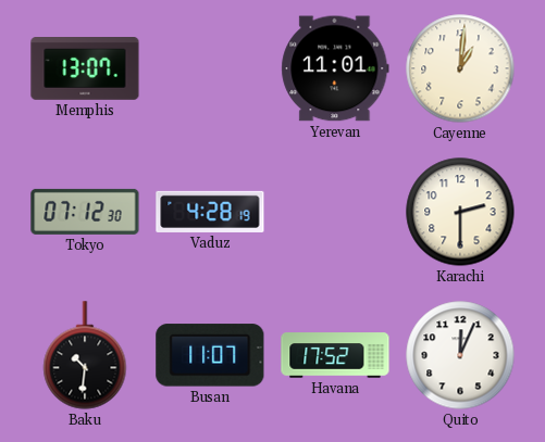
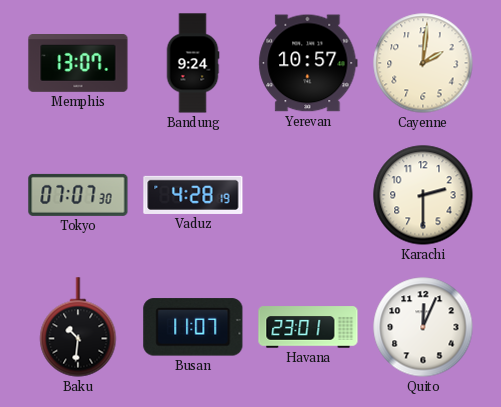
Bandung: none -> 9:24 (193, 63)
Yerevan: 11:01 -> 10:57 (308, 63)
Cayenne: 1:01 -> 2:01 (423, 63)
Tokyo: 07:12 -> 07:07 (78, 195)
Havana: 17:52 -> 23:01 (308, 327)
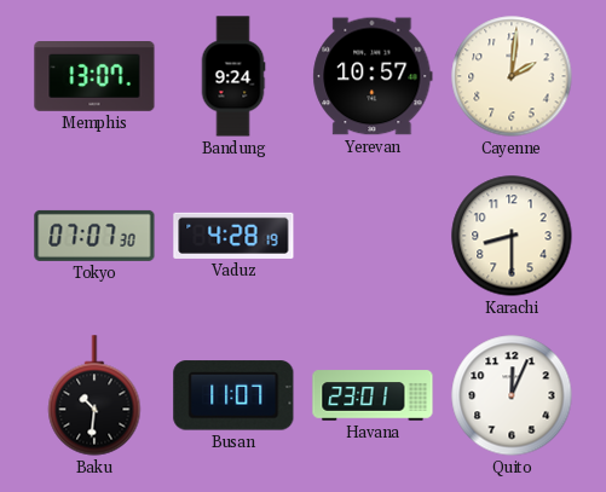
Karachi: 2:30 -> 8:30 (512, 236)
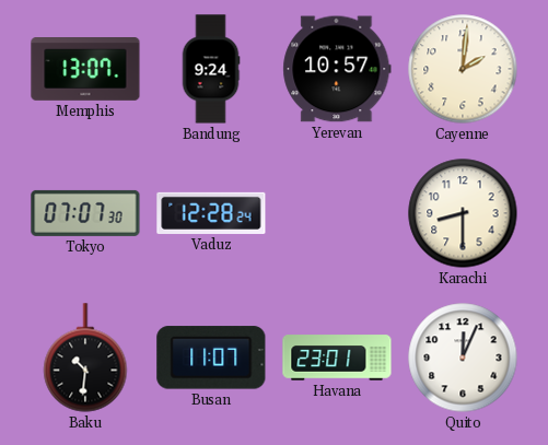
Vaduz: 4:28 -> 12:28 (211, 213)
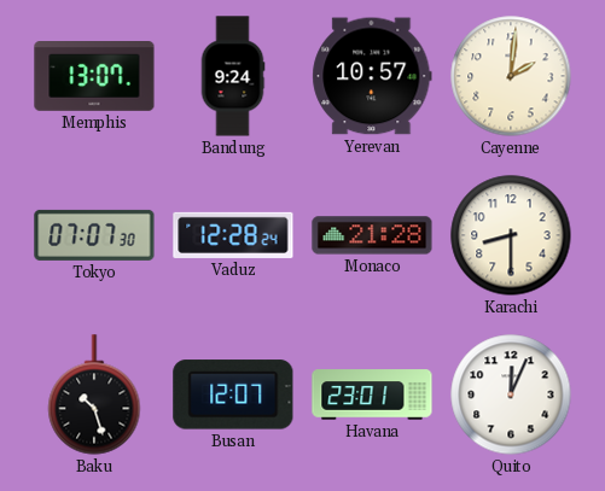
Monaco: none -> 21:28 (372, 235)
Baku: 10:31 -> 10:27 (94, 394)
Busan: 11:07 -> 12:07 (233, 394)
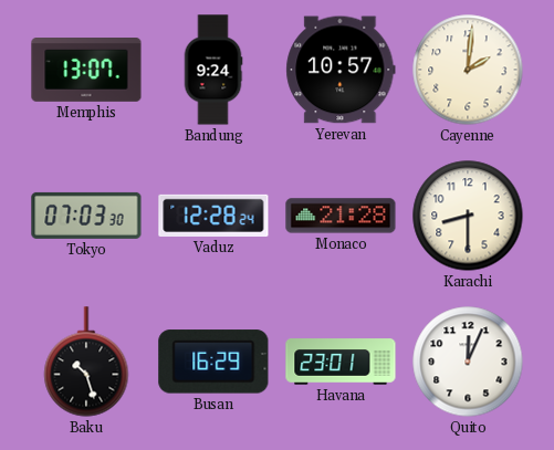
Tokyo: 07:07 -> 07:03 (86, 216)
Busan: 12:07 -> 16:29 (213, 362)
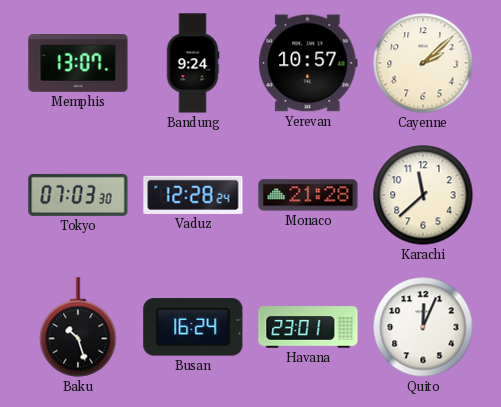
Cayenne: 2:01 -> 2:08 (423, 63)
Karachi: 8:30 -> 11:38 (423, 195)
Busan: 16:29 -> 16:24 (193, 327)
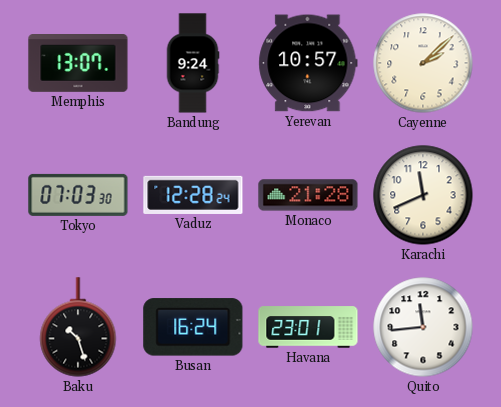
Karachi: 11:38 -> 11:41 (423, 195)
Quito: 12:04 -> 11:44 (423, 327)
